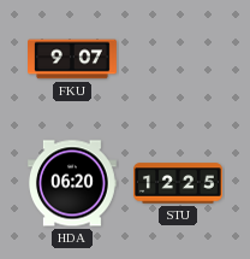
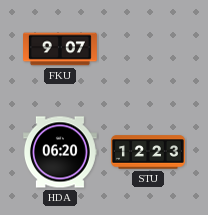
STU: 12:25 -> 12:23 (149, 152)
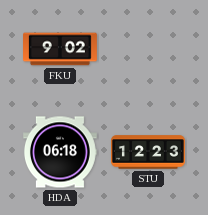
FKU: 9:07 -> 9:02 (61, 49)
HDA: 06:20 -> 06:18 (60, 152)
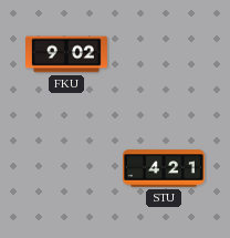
HDA: 06:18 -> none (60, 152)
STU: 12:23 -> 4:21 (165, 168)
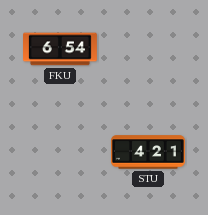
FKU: 9:02 -> 6:54 (61, 49)
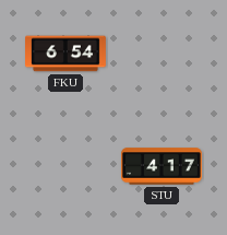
STU: 4:21 -> 4:17 (163, 166)
